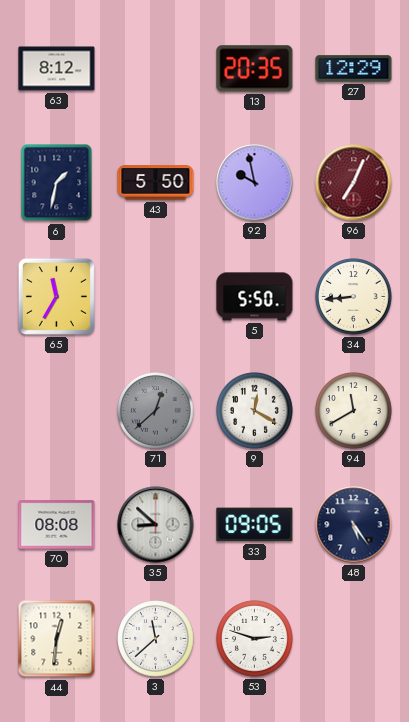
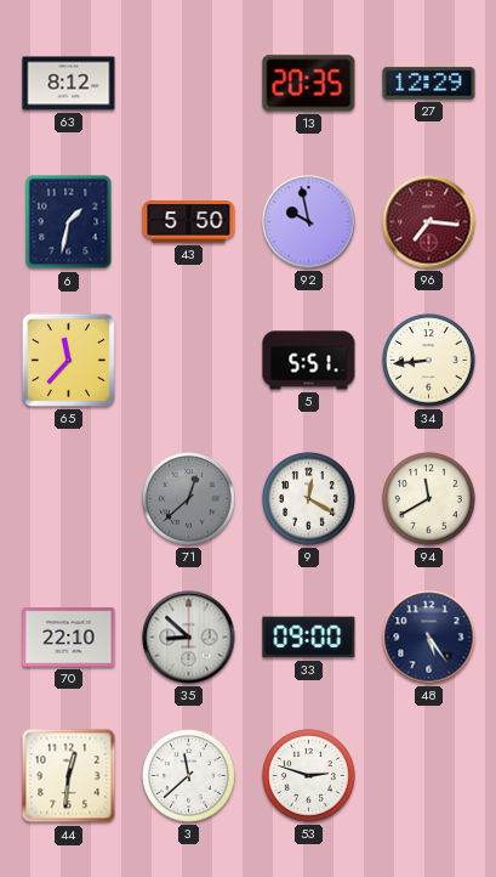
96: 7:04 -> 7:16 (429, 222)
65: 11:35 -> 11:37 (68, 360)
5: 5:50 -> 5:51 (309, 361)
70: 08:08 -> 22:10 (69, 638)
33: 09:05 -> 09:00 (309, 638)
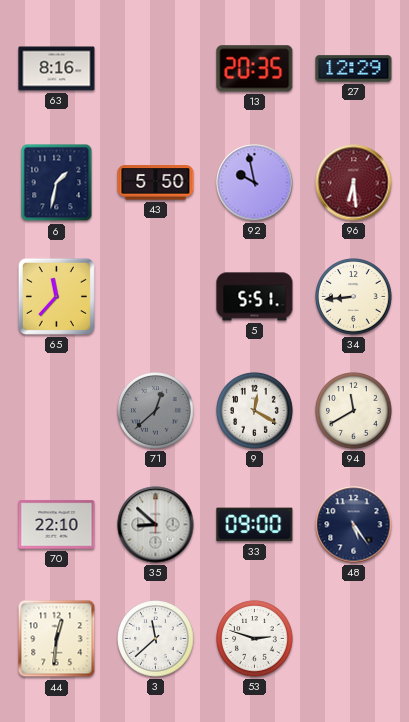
63: 8:12 -> 8:16 (57, 69)
96: 7:16 -> 6:29 (354, 183)
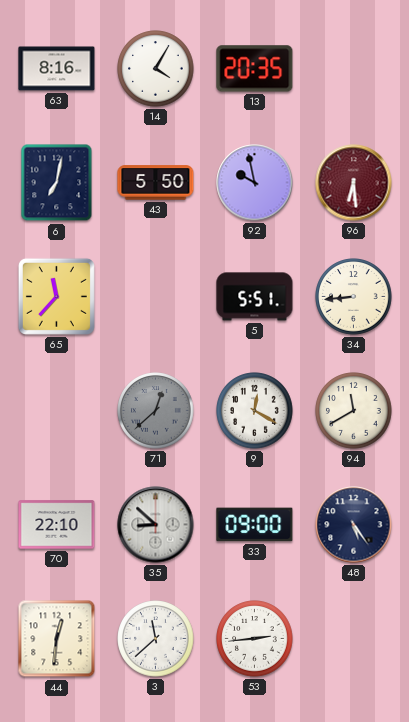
14: none -> 4:05 (156, 69)
27: 12:29 -> none (354, 69)
6: 1:32 -> 7:02 (57, 183)
53: 2:48 -> 2:44 (255, 639)
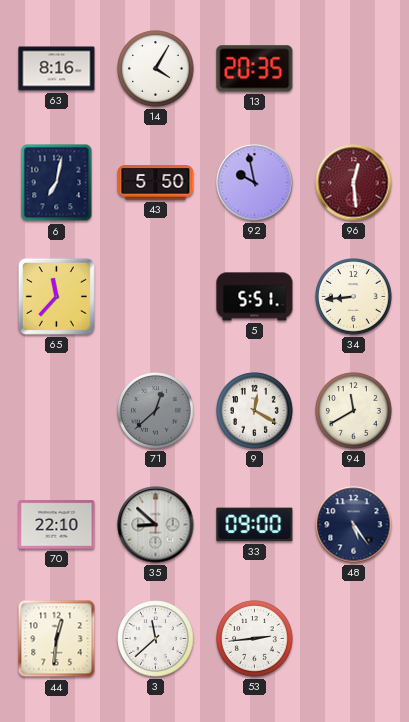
96: 6:29 -> 12:29 (354, 183)
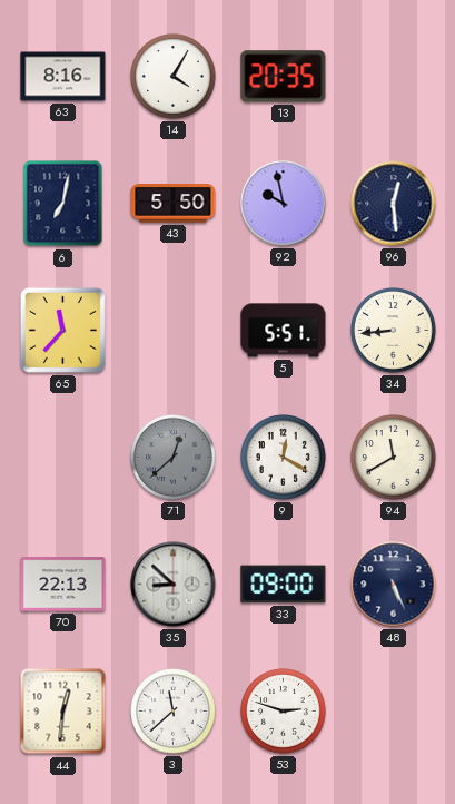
96 dial: burgundy -> navy (394, 204)
70: 22:10 -> 22:13 (63, 585)
48: 5:24 -> 5:26 (394, 585)
53: 2:44 -> 2:48 (284, 712)
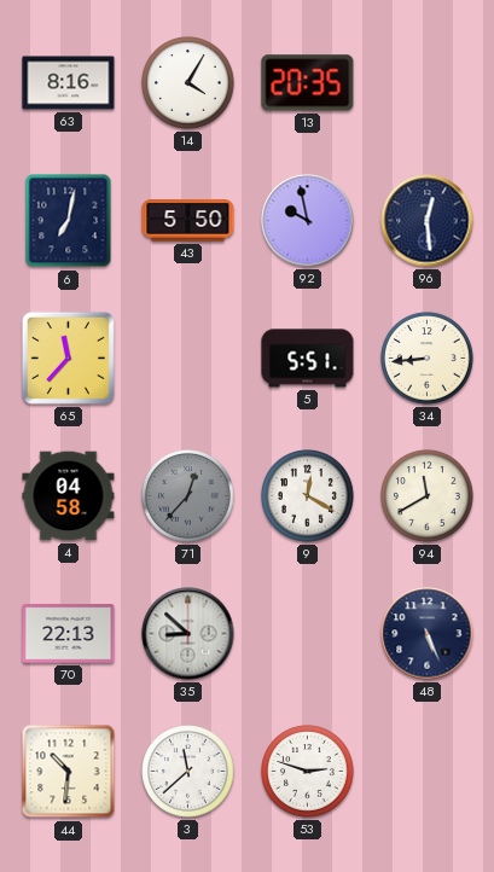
4: none -> 04:58 (69, 496)
71: 12:38 -> 12:37 (188, 496)
33: 09:00 -> none (284, 585)
44: 12:31 -> 10:31 (69, 772)
